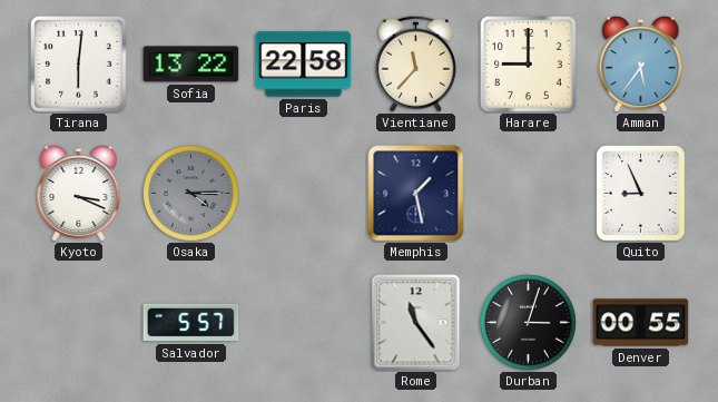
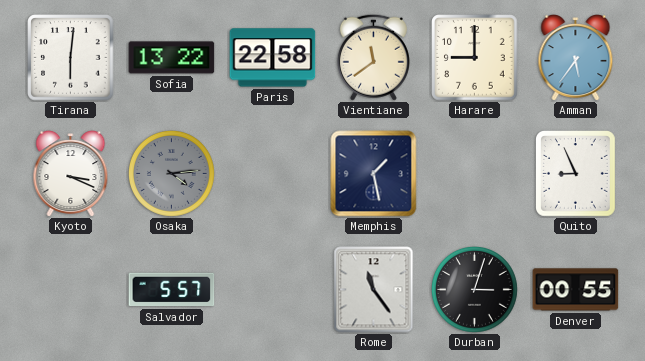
Vientiane: 11:37 -> 11:39 (373, 57)
Osaka: 4:15 -> 4:14 (172, 174)
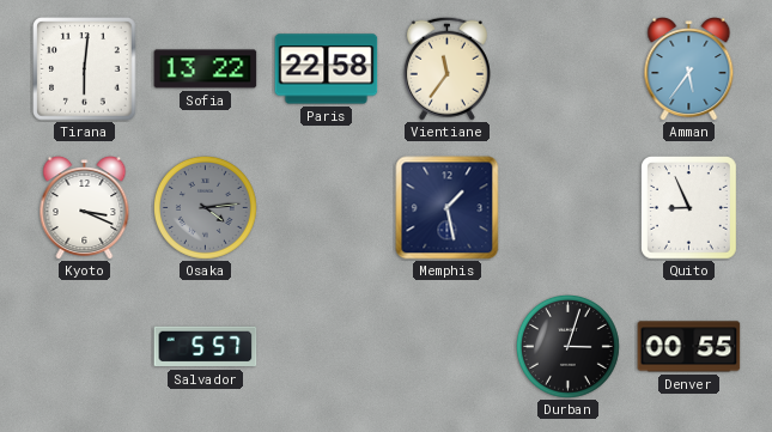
Vientiane: 11:39 -> 11:36 (446, 68)
Harare: 9:00 -> none (475, 58)
Rome: 11:24 -> none (374, 290)
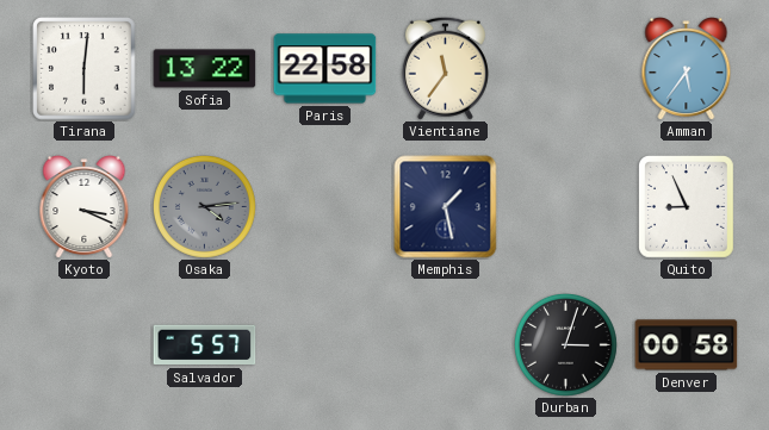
Denver: 00:55 -> 00:58 (687, 345)
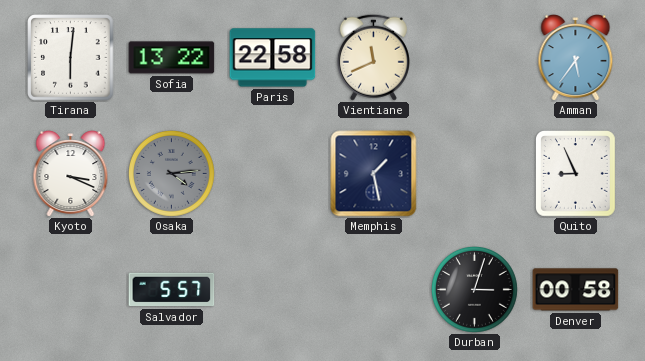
Vientiane: 11:36 -> 11:41 (373, 57)
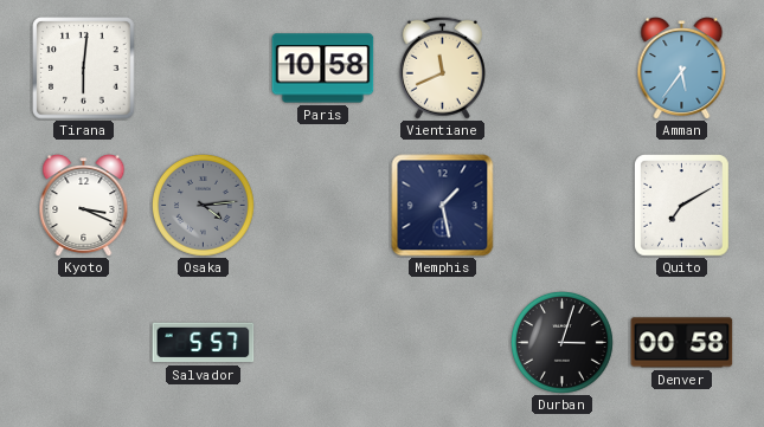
Sofia: 13:22 -> none (172, 58)
Paris: 22:58 -> 10:58 (323, 69)
Quito: 8:56 -> 7:10 (682, 206)
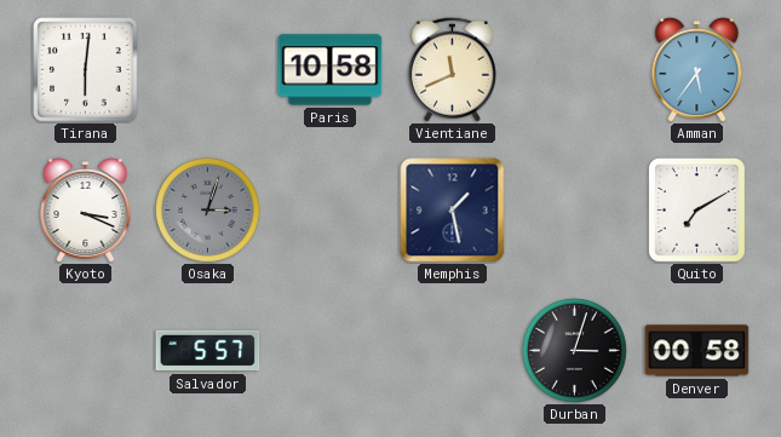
Osaka: 4:14 -> 3:03 (208, 211)
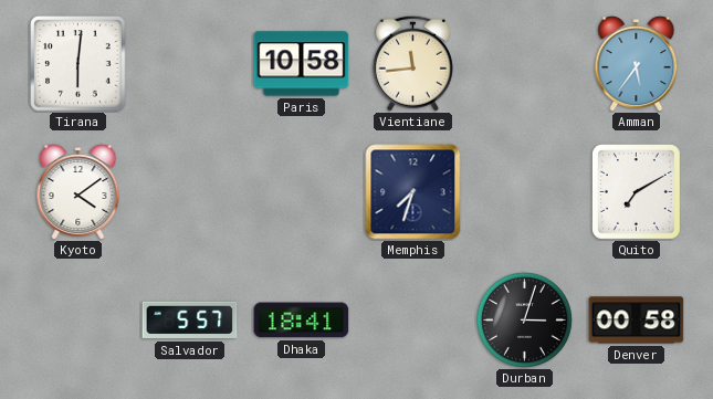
Vientiane: 11:41 -> 11:44 (412, 63)
Kyoto: 3:19 -> 4:09 (78, 192)
Osaka: 3:03 -> none (208, 211)
Memphis: 1:28 -> 7:33 (413, 192)
Dhaka: none -> 18:41 (302, 321)
